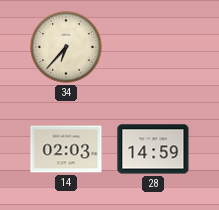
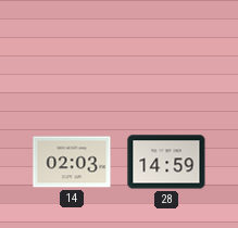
34: 6:37 -> none (66, 47)
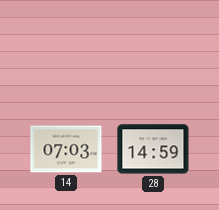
14: 02:03 -> 07:03 (66, 149)
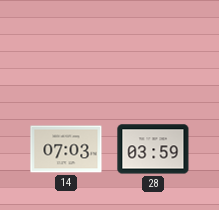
28: 14:59 -> 03:59 (153, 149)
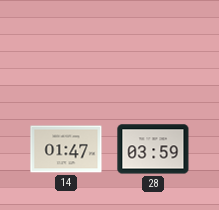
14: 07:03 -> 01:47 (66, 149)
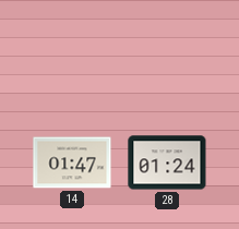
28: 03:59 -> 01:24 (167, 162)
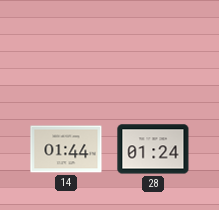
14: 01:47 -> 01:44 (66, 149)
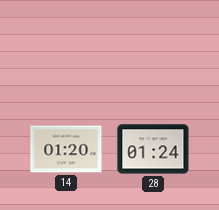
14: 01:44 -> 01:20 (66, 149)
